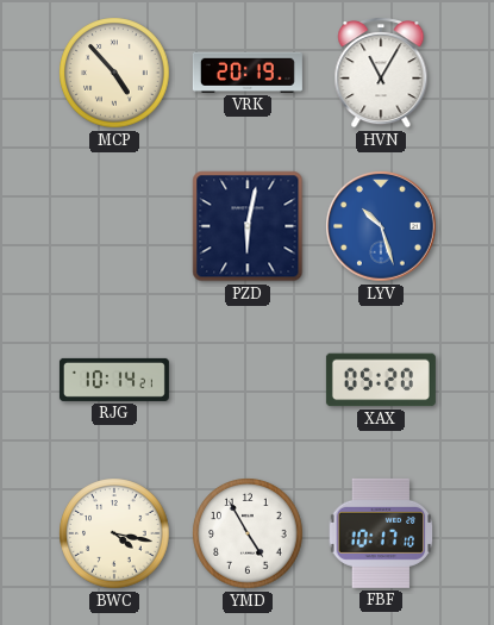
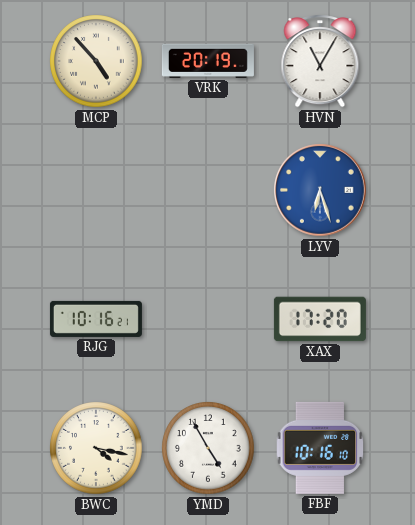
PZD: 6:02 -> none (248, 226)
LYV: 10:27 -> 6:27 (321, 191)
RJG: 10:14 -> 10:16 (96, 319)
XAX: 05:20 -> 17:20 (320, 319)
FBF: 10:17 -> 10:16 (320, 448)
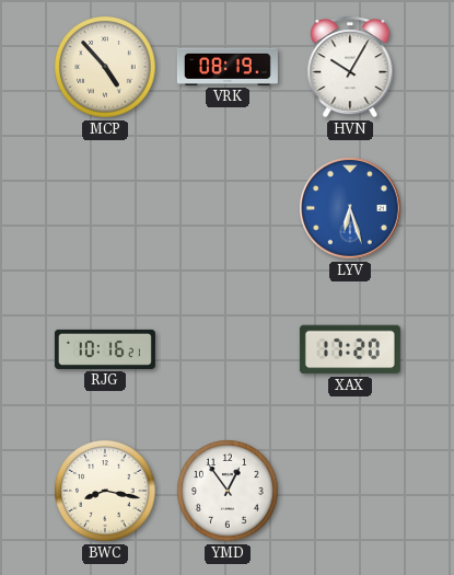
VRK: 20:19 -> 08:19 (228, 67)
HVN: 11:05 -> 10:05 (350, 67)
BWC: 4:17 -> 8:17 (105, 491)
YMD: 4:55 -> 12:54 (228, 491)
FBF: 10:16 -> none (320, 448)
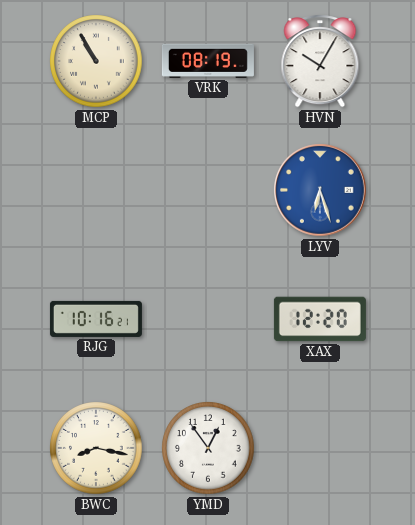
MCP: 4:53 -> 10:55 (96, 61)
XAX: 17:20 -> 12:20 (320, 319)
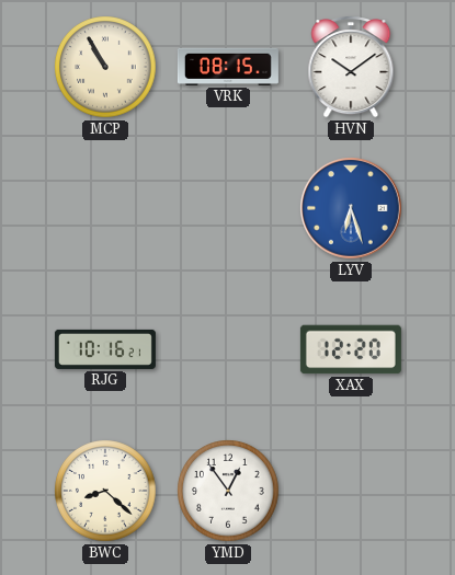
VRK: 08:19 -> 08:15 (228, 67)
HVN: 10:05 -> 10:09 (351, 67)
BWC: 8:17 -> 8:22 (105, 491)
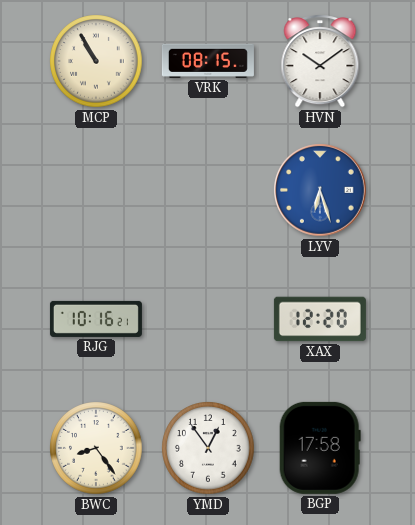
BWC: 8:22 -> 8:24 (96, 448)
BGP: none -> 17:58 (320, 448)
